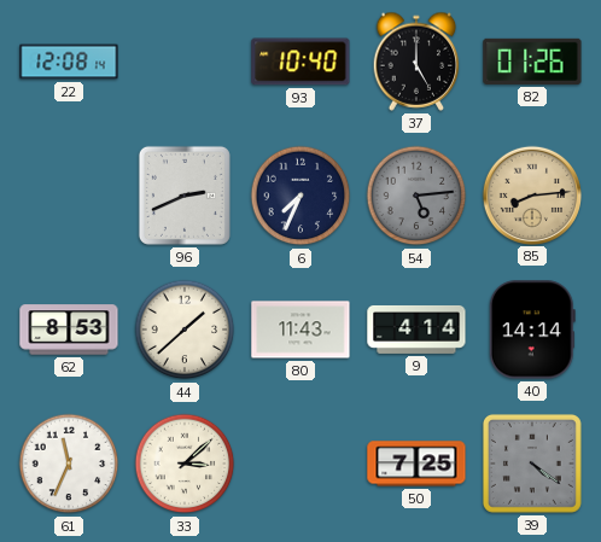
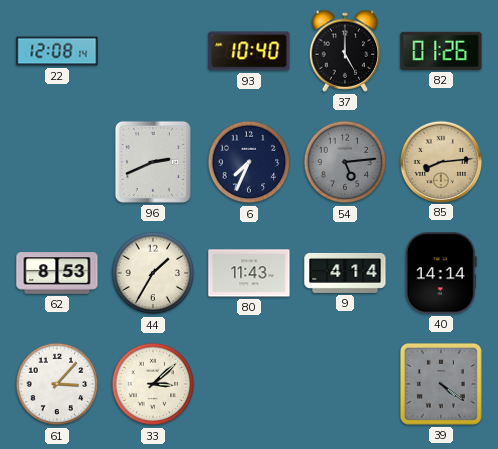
44: 1:38 -> 1:35 (153, 273)
61: 11:34 -> 3:07 (57, 384)
50: 7:25 -> none (416, 464)
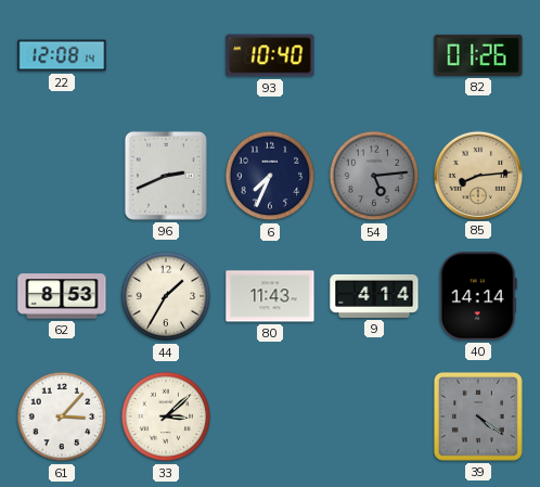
37: 5:00 -> none (345, 51)
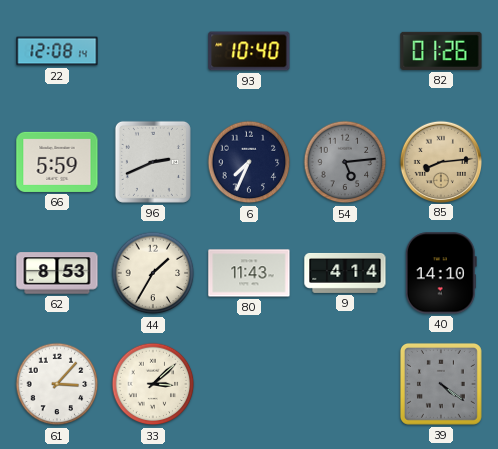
66: none -> 5:59 (57, 162)
40: 14:14 -> 14:10 (441, 273)
